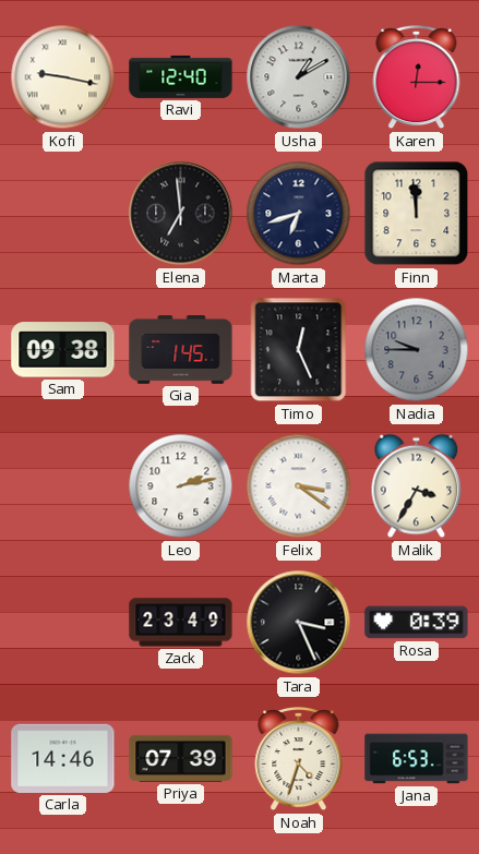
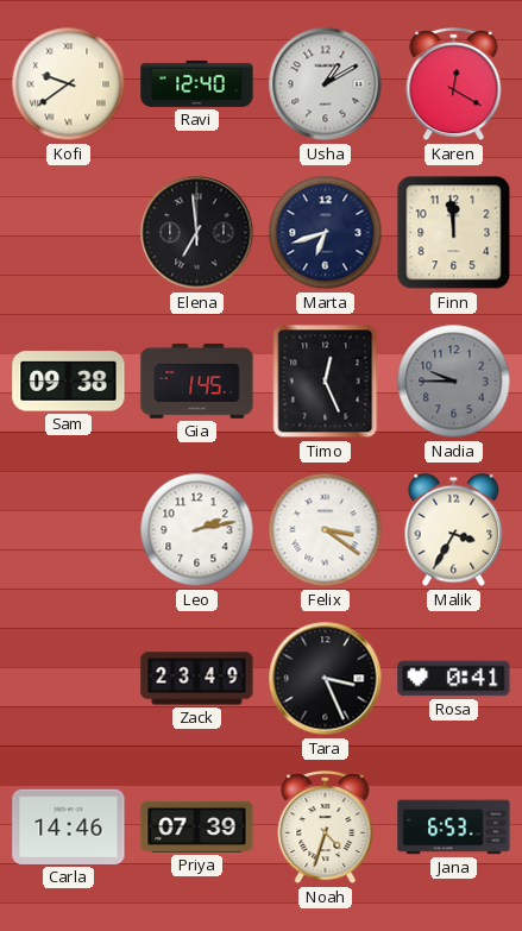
Kofi: 9:17 -> 9:39 (69, 84)
Karen: 12:15 -> 12:20 (454, 84)
Rosa: 0:39 -> 0:41 (454, 679)
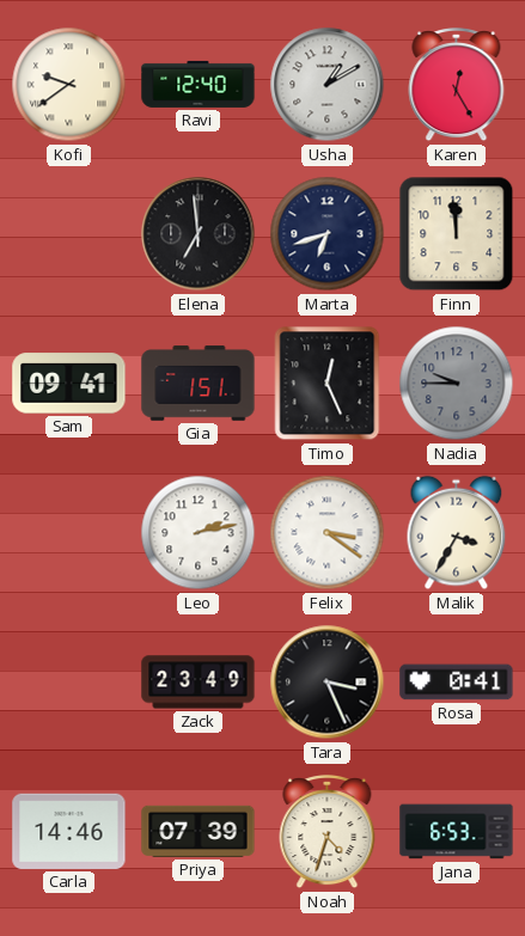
Karen: 12:20 -> 12:25 (457, 85)
Sam: 09:38 -> 09:41 (69, 384)
Gia: 1:45 -> 1:51 (199, 384)
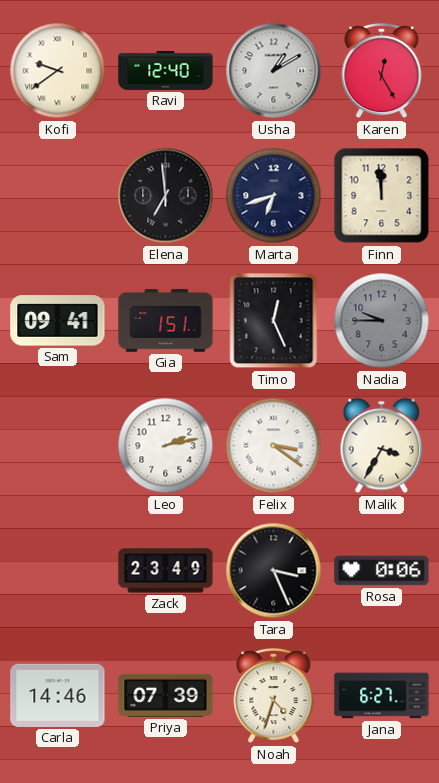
Rosa: 0:41 -> 0:06 (382, 571)
Jana: 6:53 -> 6:27 (382, 696)
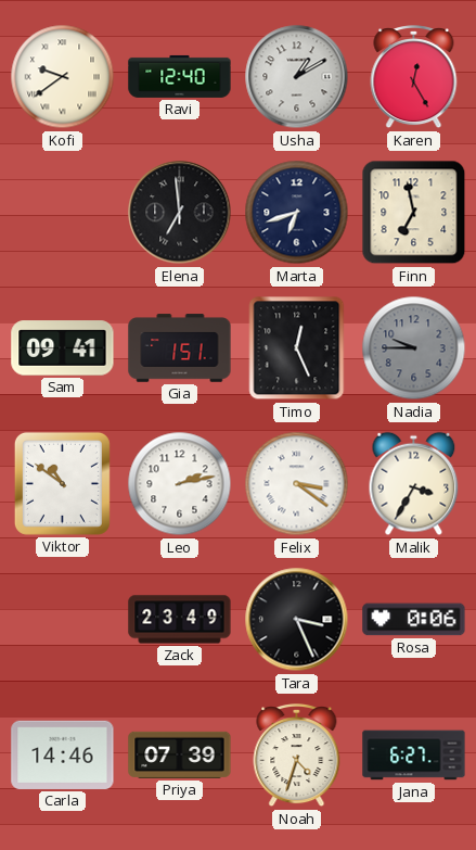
Finn: 11:59 -> 6:58 (414, 213)
Viktor: none -> 10:51 (62, 483)
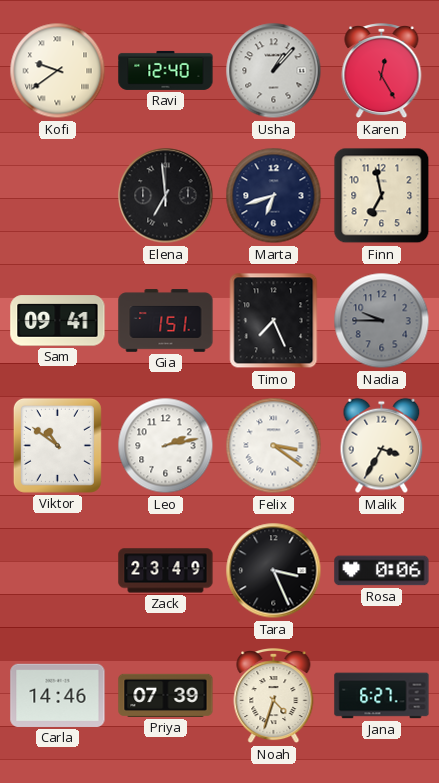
Usha: 1:10 -> 1:07 (274, 71)
Timo: 12:26 -> 7:26 (274, 321)
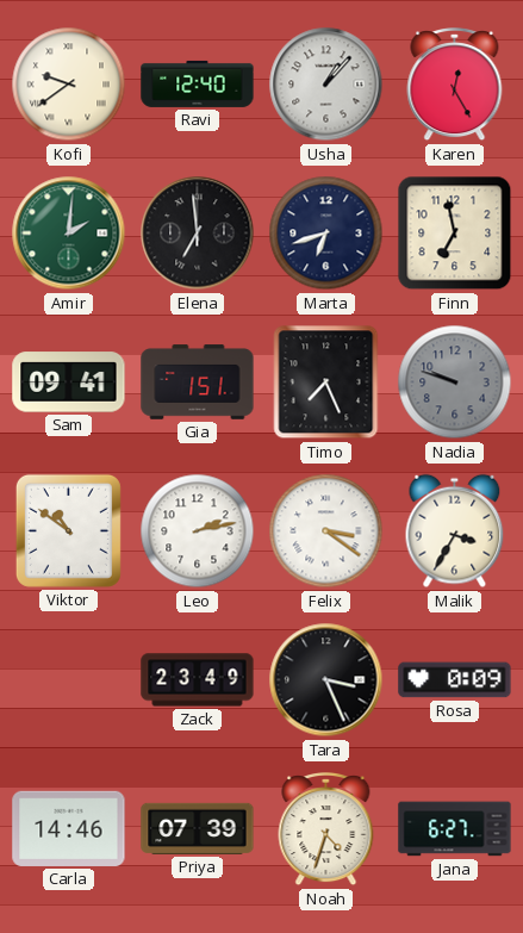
Amir: none -> 2:01 (69, 234)
Nadia: 9:45 -> 9:48 (455, 382)
Rosa: 0:06 -> 0:09 (455, 680)
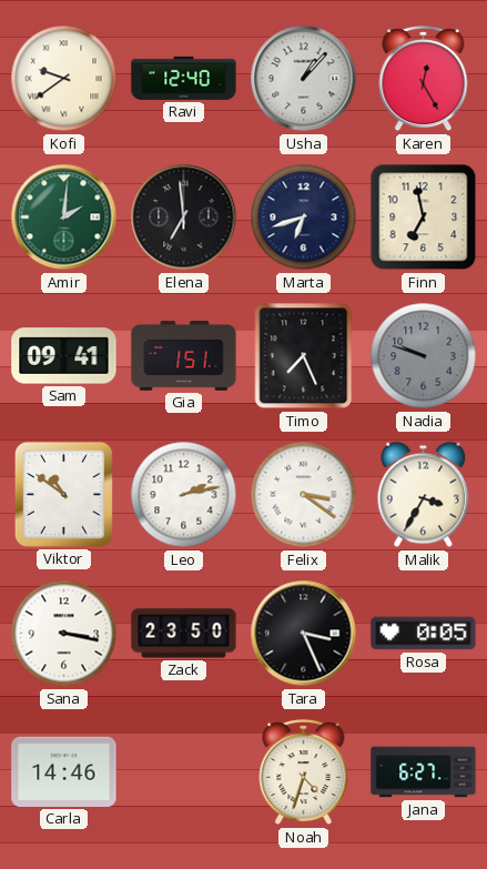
Sana: none -> 3:17 (64, 634)
Zack: 23:49 -> 23:50 (184, 634)
Rosa: 0:09 -> 0:05 (424, 634)
Priya: 07:39 -> none (198, 828)
